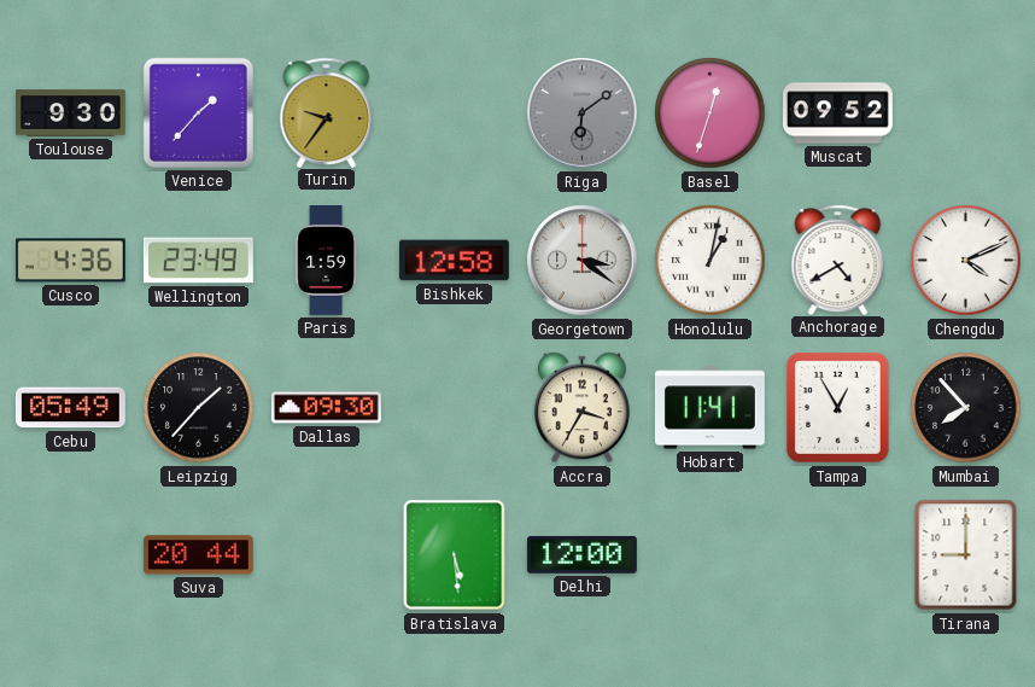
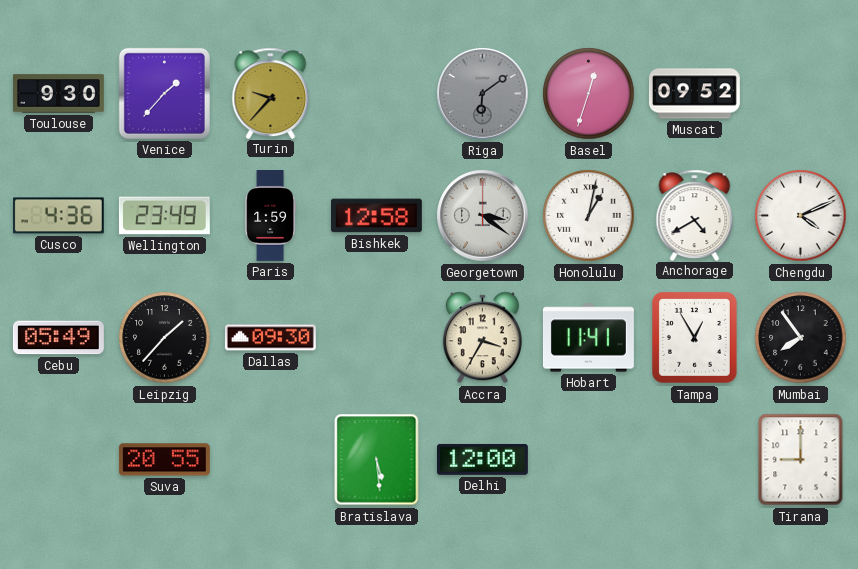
Turin: 9:36 -> 9:37 (271, 93)
Mumbai: 7:53 -> 7:54 (801, 338)
Suva: 20:44 -> 20:55 (164, 460)
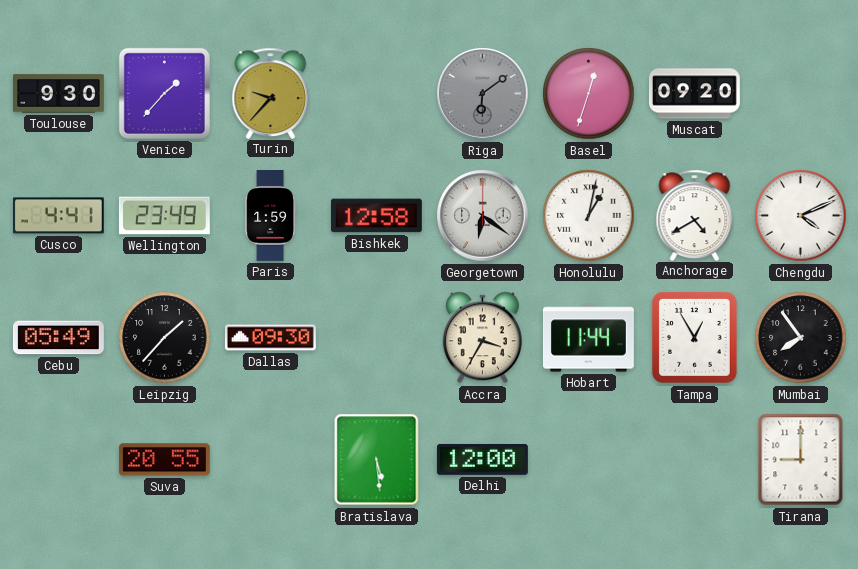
Muscat: 09:52 -> 09:20 (694, 94)
Cusco: 4:36 -> 4:41 (58, 216)
Georgetown: 3:21 -> 6:21 (483, 216)
Hobart: 11:41 -> 11:44 (588, 338)
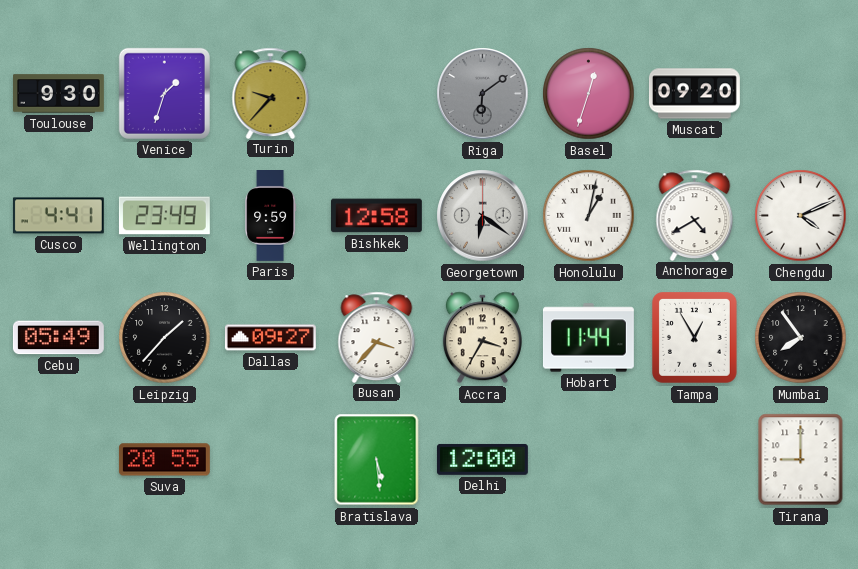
Venice: 1:37 -> 1:33 (164, 93)
Paris: 1:59 -> 9:59 (271, 216)
Dallas: 09:30 -> 09:27 (270, 338)
Busan: none -> 3:37 (377, 337)
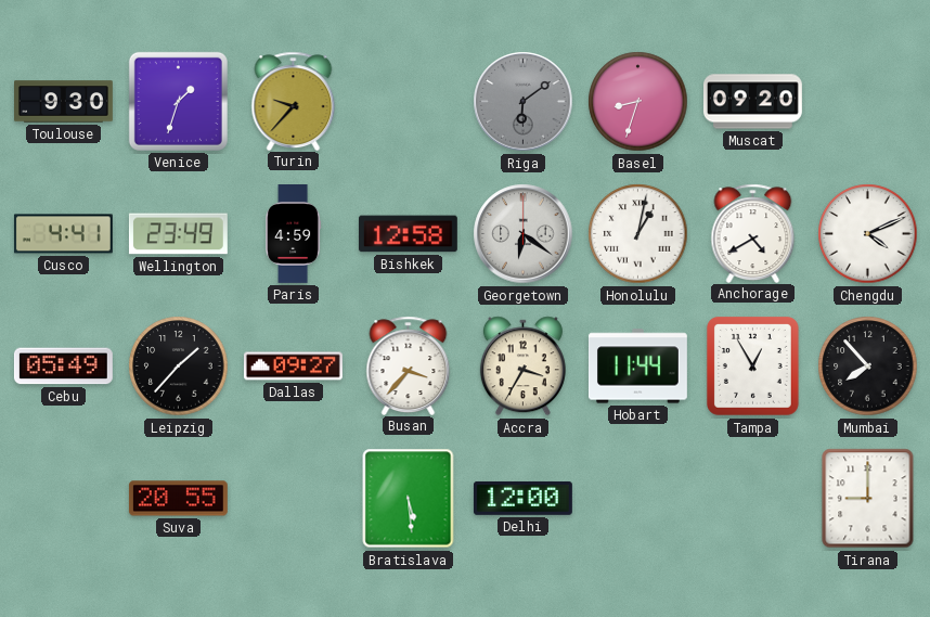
Basel: 12:33 -> 8:33 (638, 102)
Paris: 9:59 -> 4:59 (294, 234)
Mumbai: 7:54 -> 7:53 (868, 367)
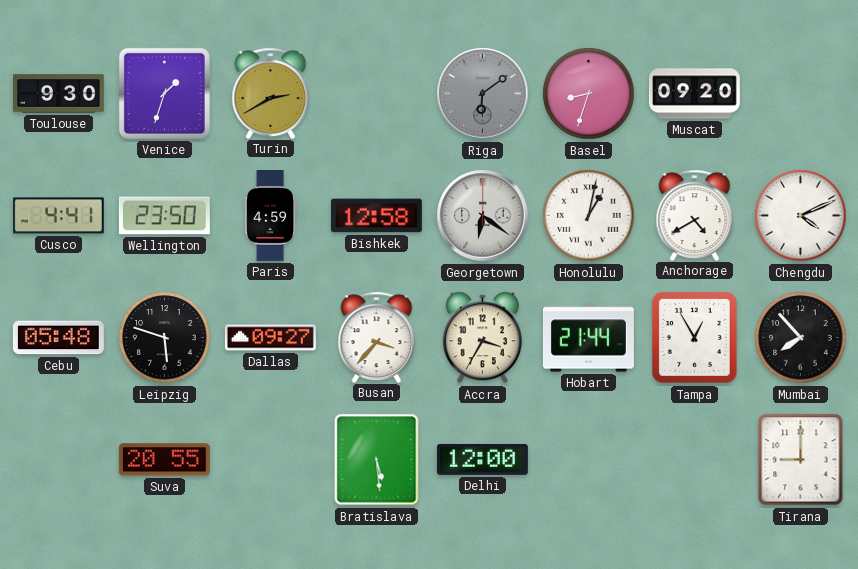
Turin: 9:37 -> 2:40 (271, 93)
Wellington: 23:49 -> 23:50 (164, 216)
Cebu: 05:49 -> 05:48 (58, 338)
Leipzig: 1:37 -> 5:48 (165, 338)
Hobart: 11:44 -> 21:44 (588, 338)
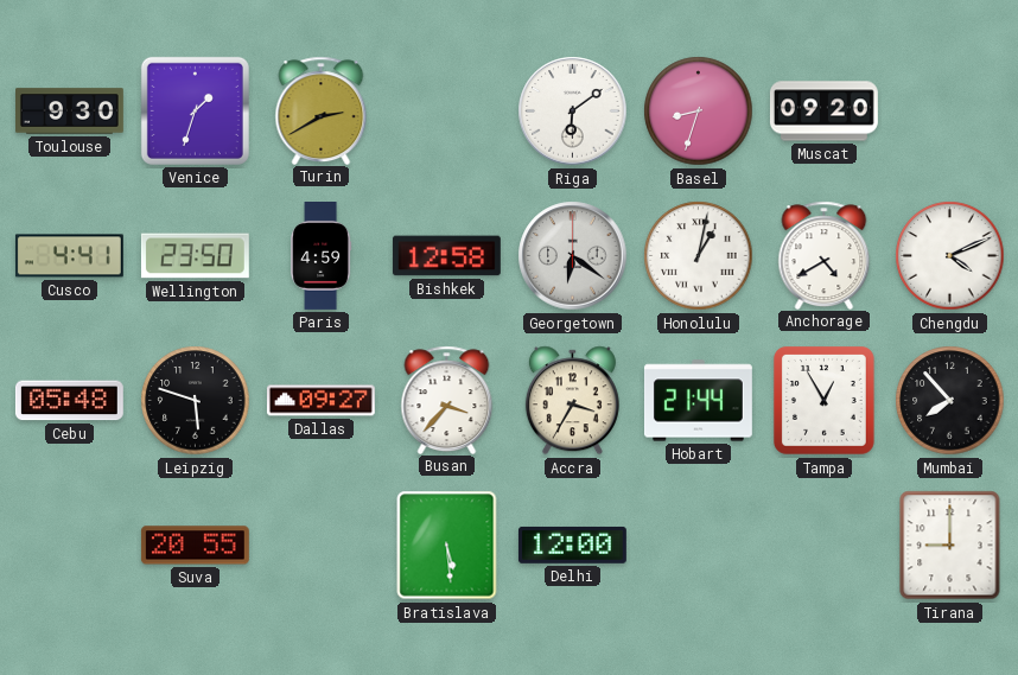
Riga dial: grey -> white (573, 112)
